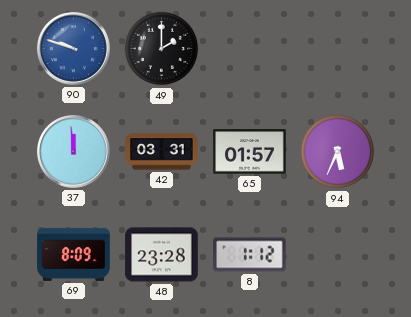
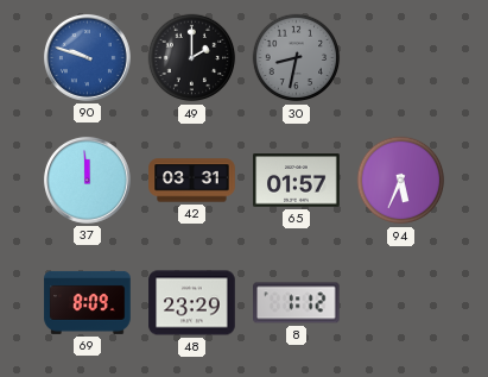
30: none -> 8:32 (297, 58)
48: 23:28 -> 23:29 (192, 303)
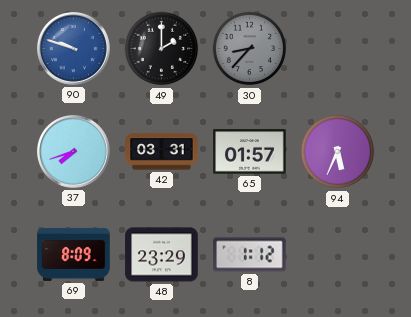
30: 8:32 -> 8:37 (250, 49)
37: 11:59 -> 7:42 (73, 151)
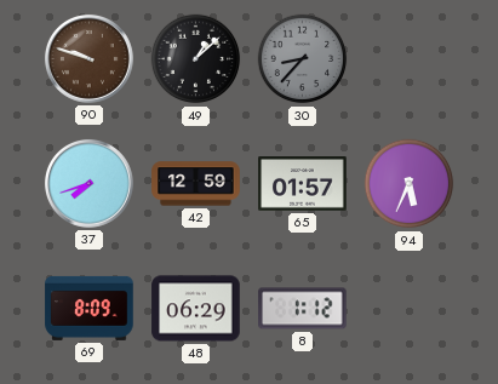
90 dial: blue -> brown (88, 58)
49: 2:00 -> 1:08 (196, 59)
42: 03:31 -> 12:59 (196, 184)
48: 23:29 -> 06:29 (196, 309)
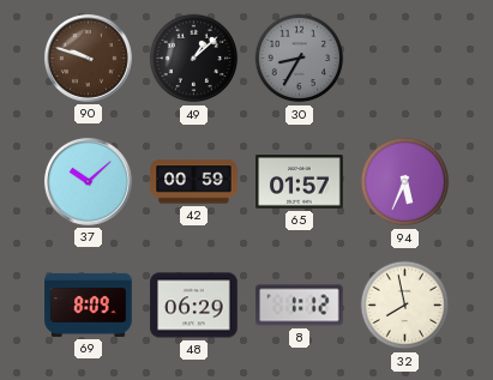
30: 8:37 -> 8:35 (300, 59)
37: 7:42 -> 10:08 (88, 181)
42: 12:59 -> 00:59 (194, 182)
32: none -> 7:58 (405, 306)
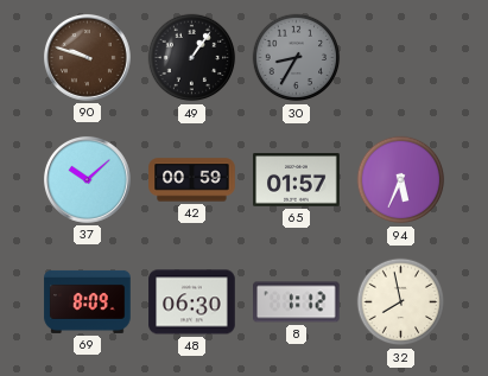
49: 1:08 -> 1:06 (192, 58)
48: 06:29 -> 06:30 (192, 302)
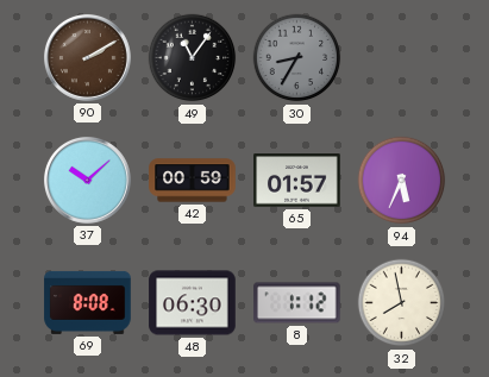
90: 9:48 -> 2:10 (87, 57)
49: 1:06 -> 11:06 (193, 58)
69: 8:09 -> 8:08 (88, 302)
